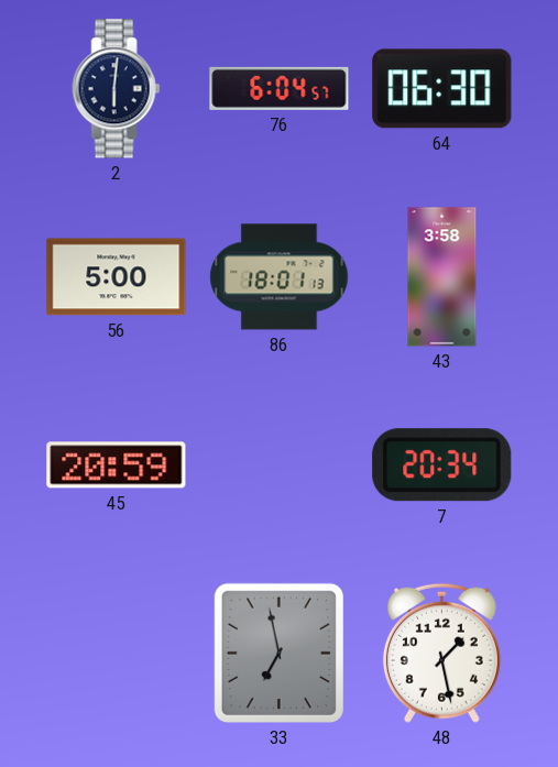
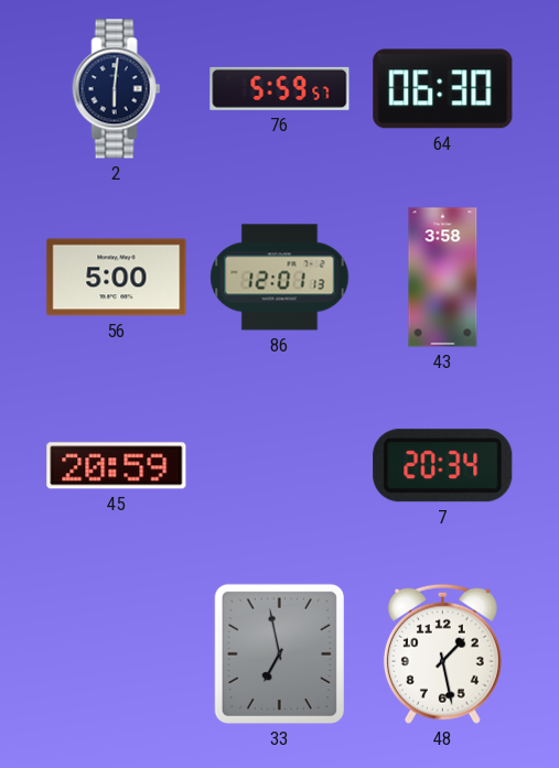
76: 6:04 -> 5:59 (280, 88)
86: 18:01 -> 12:01 (280, 278)
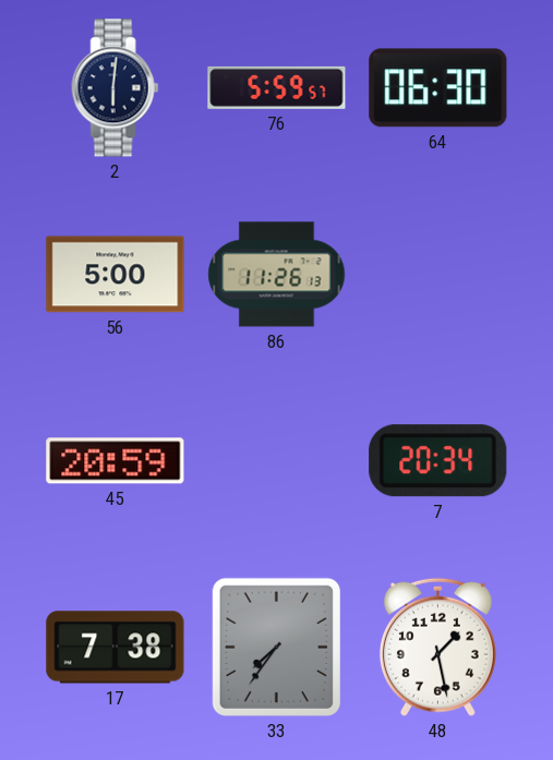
86: 12:01 -> 11:26 (277, 275)
43: 3:58 -> none (443, 278)
17: none -> 7:38 (116, 648)
33: 6:58 -> 7:36 (276, 647)
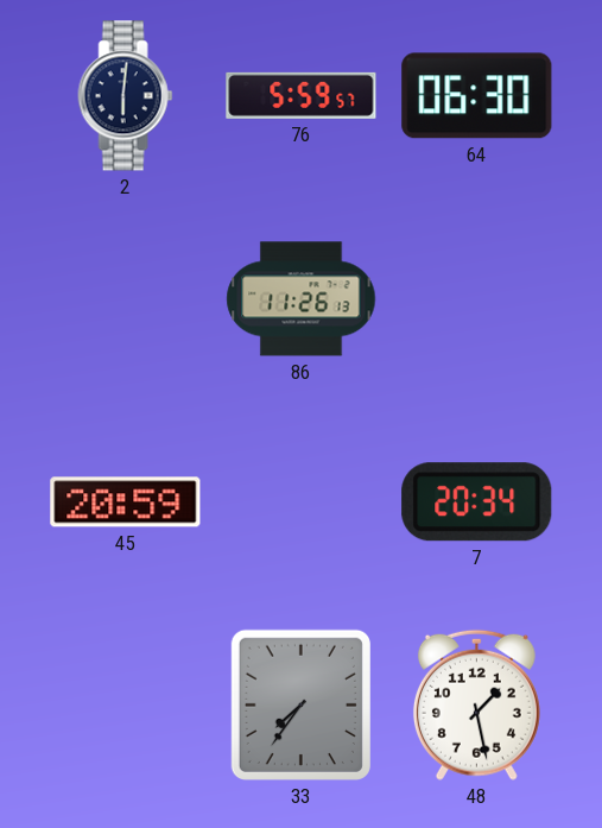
56: 5:00 -> none (116, 275)
17: 7:38 -> none (116, 648)
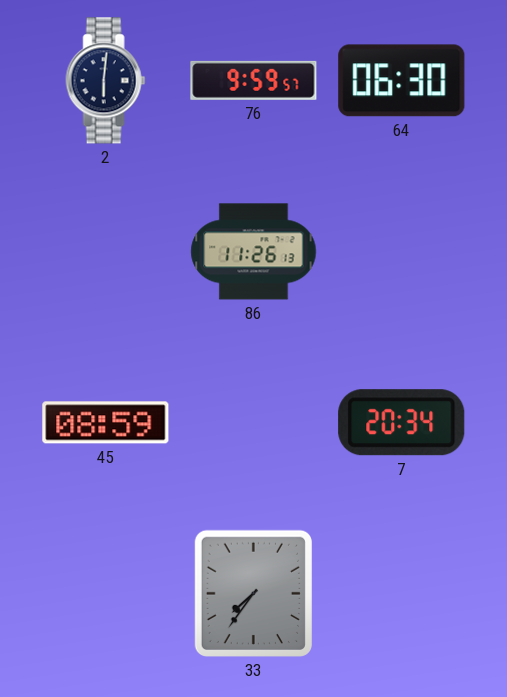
76: 5:59 -> 9:59 (254, 80)
45: 20:59 -> 08:59 (106, 423)
48: 1:28 -> none (476, 704)
